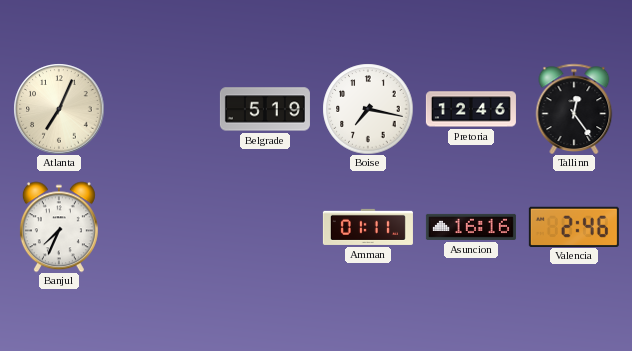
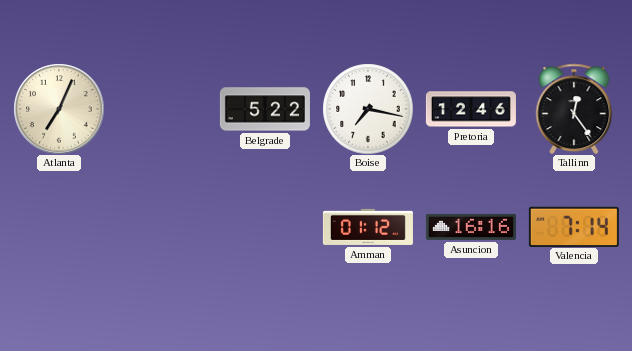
Belgrade: 5:19 -> 5:22 (265, 109)
Banjul: 7:34 -> none (59, 227)
Amman: 01:11 -> 01:12 (368, 227)
Valencia: 2:46 -> 7:14 (574, 226)
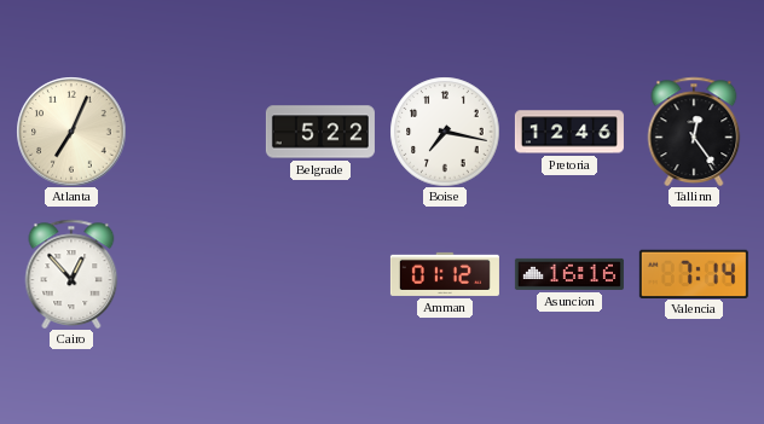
Cairo: none -> 12:53 (71, 273)
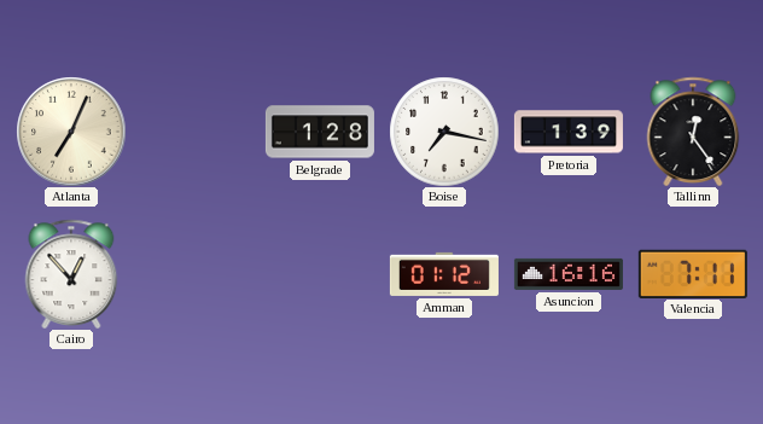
Belgrade: 5:22 -> 1:28 (320, 132)
Pretoria: 12:46 -> 1:39 (569, 132)
Valencia: 7:14 -> 7:11 (693, 273)
